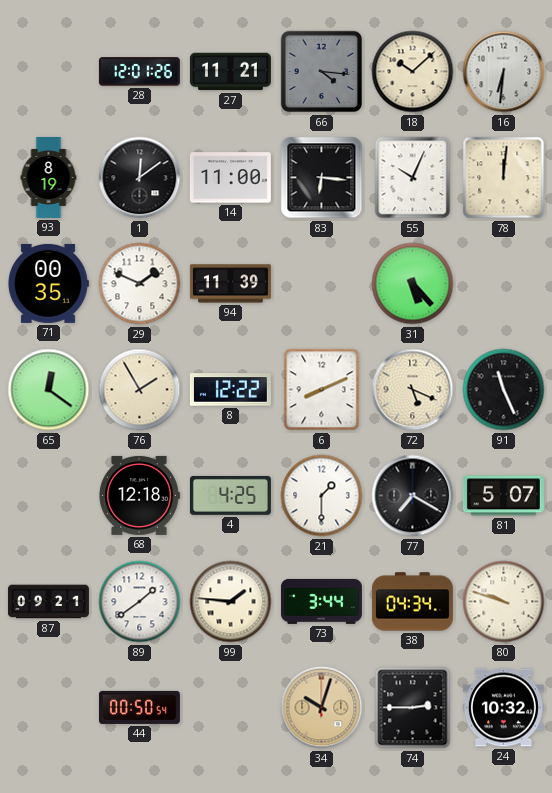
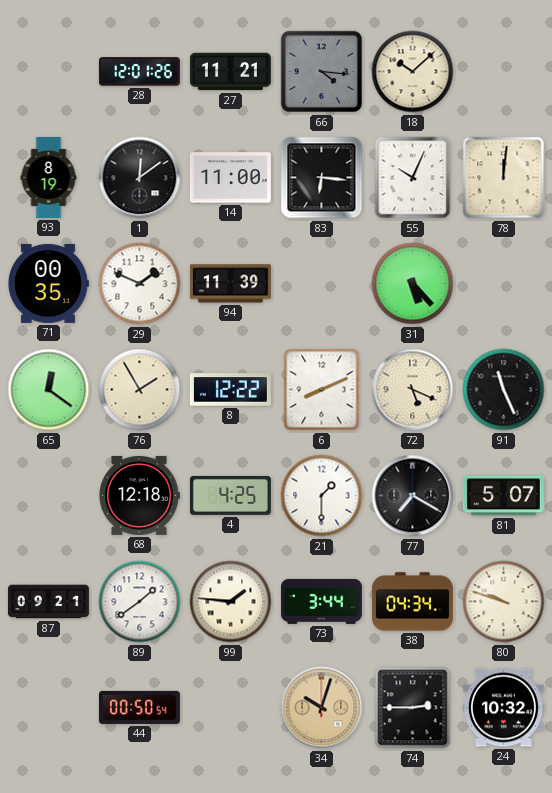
16: 6:31 -> none (504, 72)
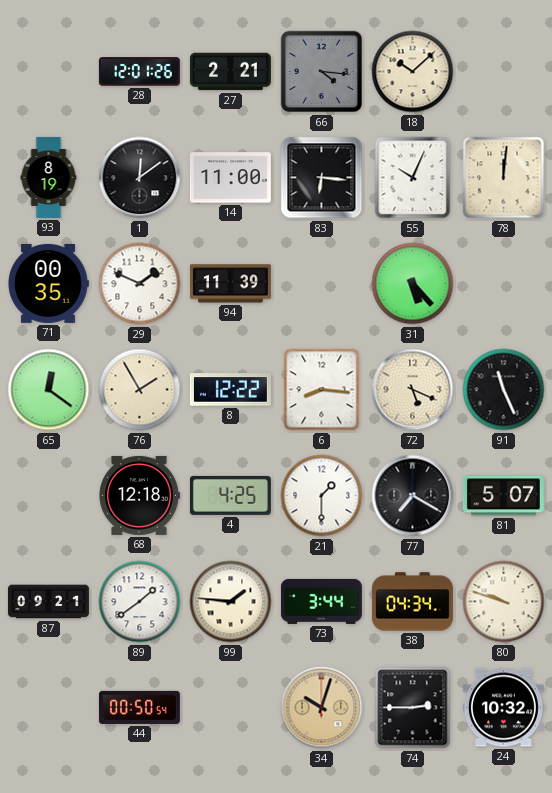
27: 11:21 -> 2:21 (230, 72)
6: 8:11 -> 8:16 (322, 390)
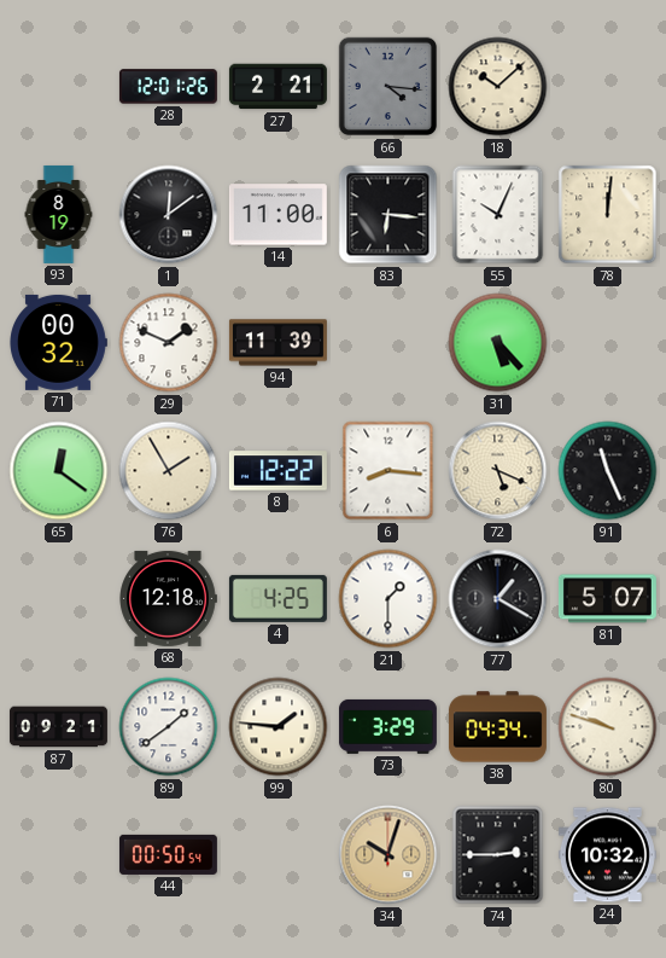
71: 00:35 -> 00:32 (58, 342)
77: 7:20 -> 1:20 (498, 599)
73: 3:44 -> 3:29 (387, 726)
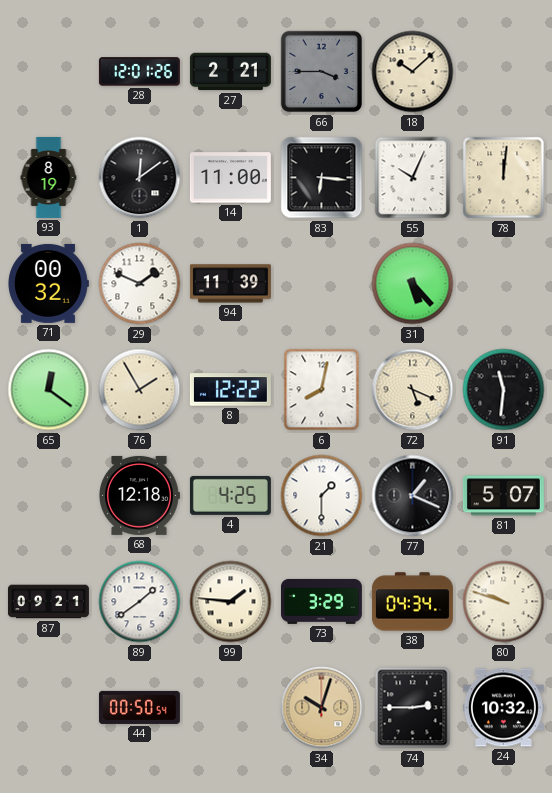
66: 4:16 -> 3:45 (322, 72)
6: 8:16 -> 8:02 (322, 390)
91: 11:26 -> 11:31 (504, 390)
77: 1:20 -> 1:19 (413, 496)
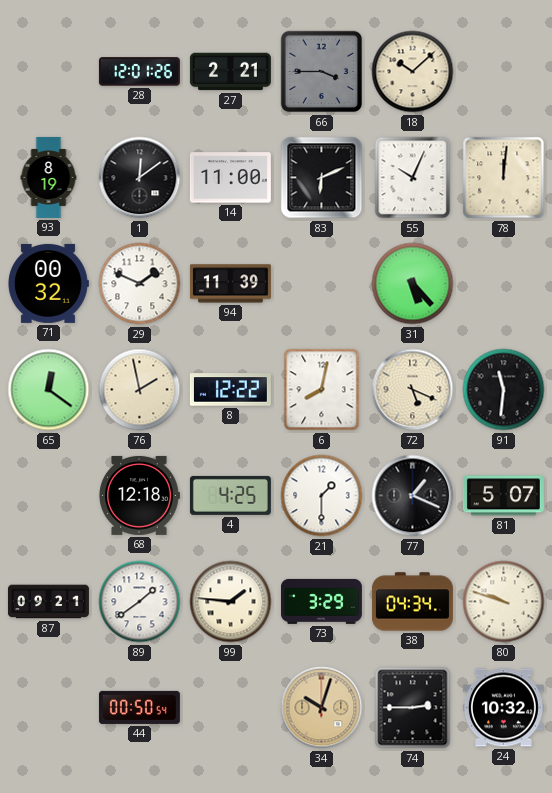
83: 6:16 -> 6:11 (322, 178)
76: 1:55 -> 1:58 (140, 390)
